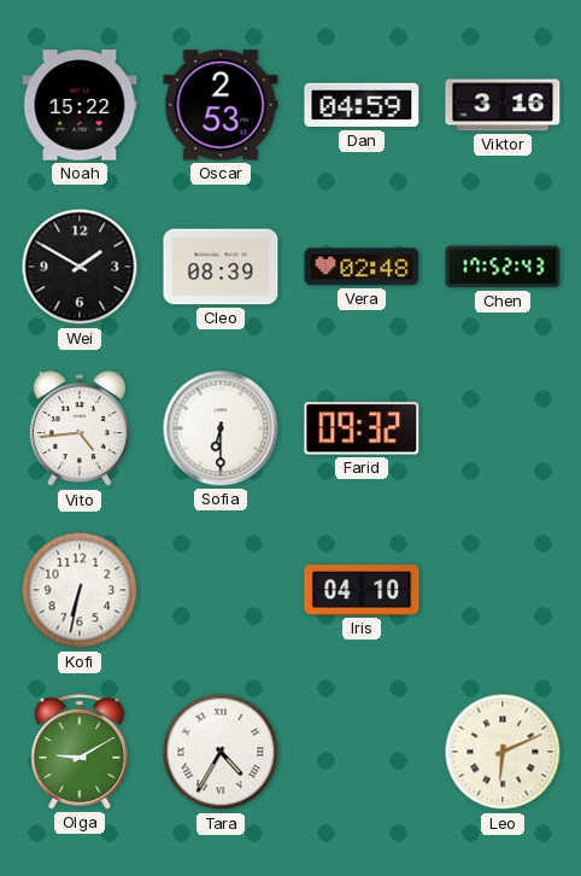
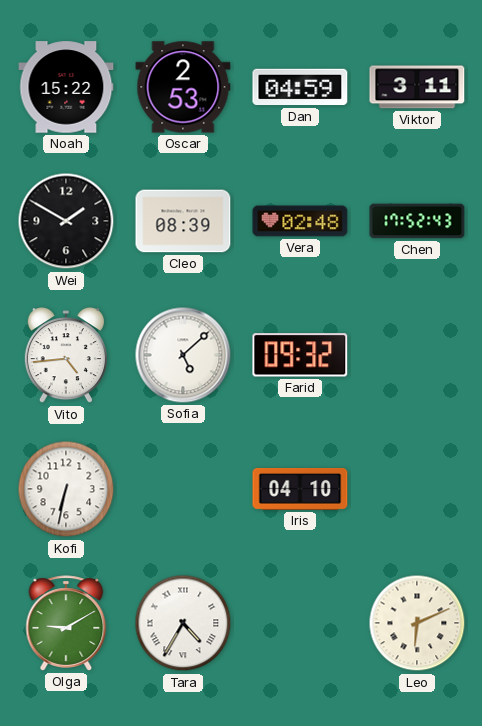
Viktor: 3:16 -> 3:11 (417, 87)
Sofia: 6:30 -> 5:08 (183, 355)
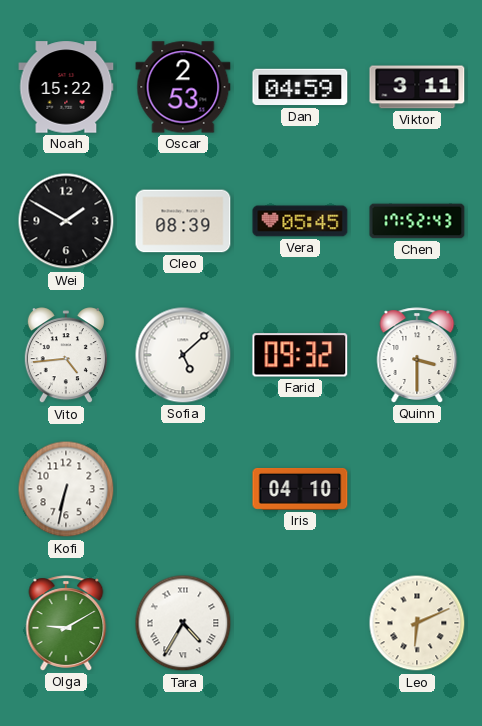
Vera: 02:48 -> 05:45 (300, 221)
Quinn: none -> 3:30 (417, 355)
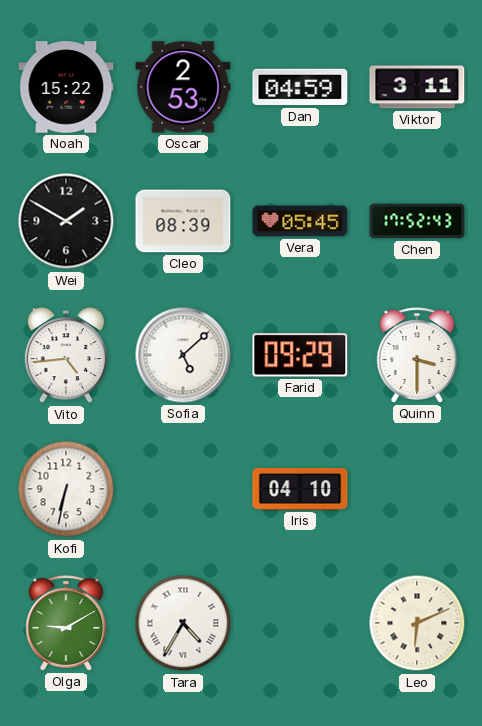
Farid: 09:32 -> 09:29 (300, 355)
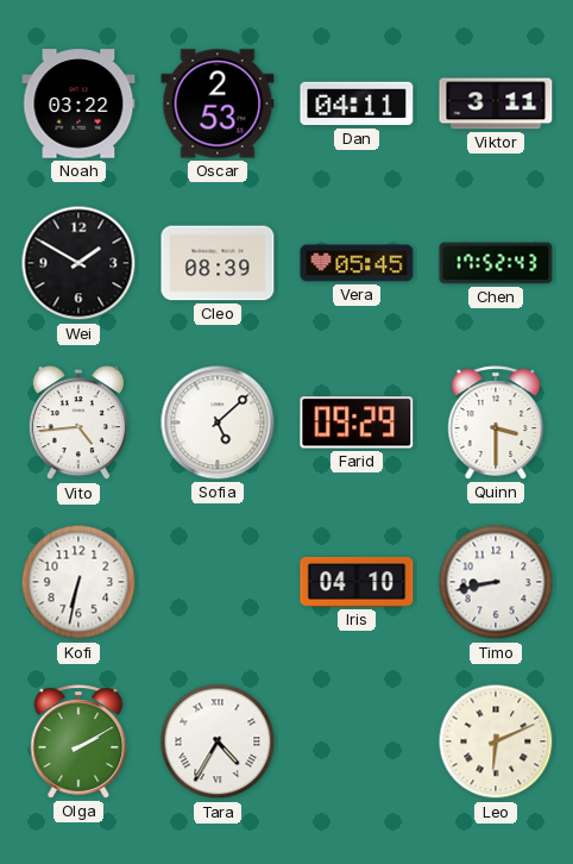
Noah: 15:22 -> 03:22 (78, 104)
Dan: 04:59 -> 04:11 (357, 104)
Timo: none -> 8:43 (496, 582)
Olga: 9:10 -> 2:10 (78, 741)
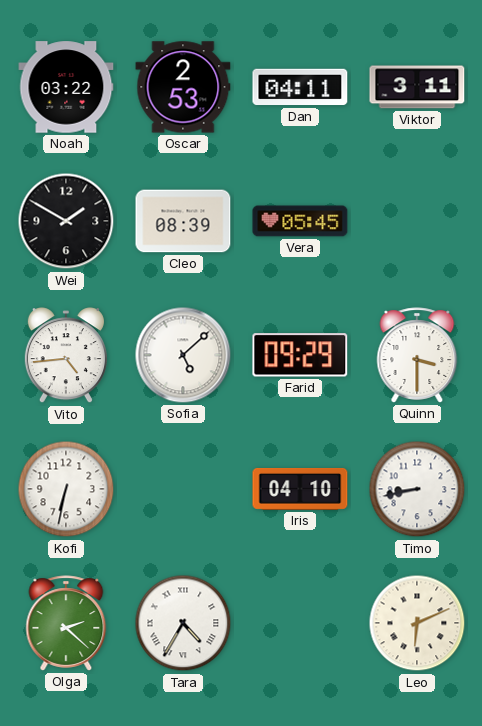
Chen: 17:52 -> none (496, 263)
Olga: 2:10 -> 2:22 (66, 623)
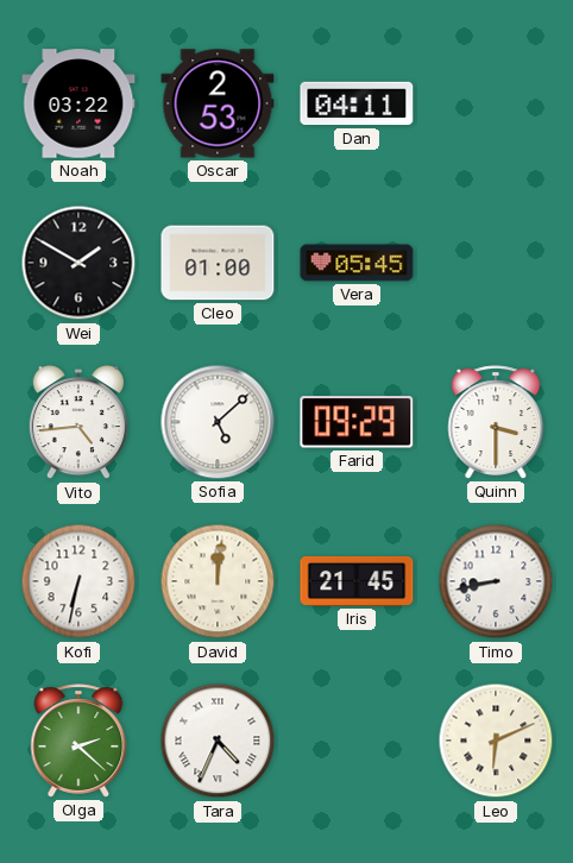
Viktor: 3:11 -> none (417, 87)
Cleo: 08:39 -> 01:00 (218, 263)
David: none -> 12:01 (218, 581)
Iris: 04:10 -> 21:45 (357, 581)
Tara: 4:35 -> 4:34 (218, 741)
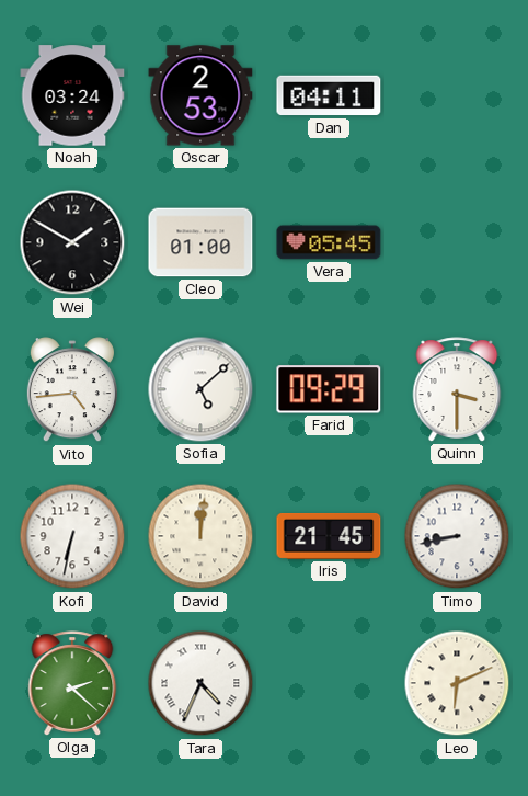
Noah: 03:22 -> 03:24 (72, 95)
